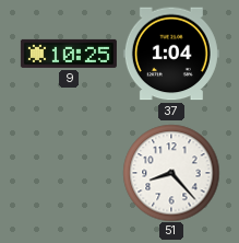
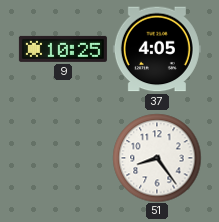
37: 1:04 -> 4:05 (157, 49)
51: 8:23 -> 8:24 (157, 158)
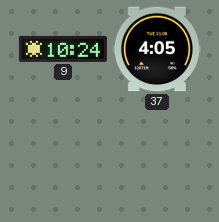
9: 10:25 -> 10:24 (63, 49)
51: 8:24 -> none (157, 158)
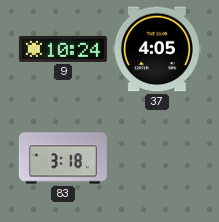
83: none -> 3:18 (63, 158)
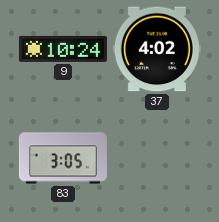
37: 4:05 -> 4:02 (157, 49)
83: 3:18 -> 3:05 (63, 158)
